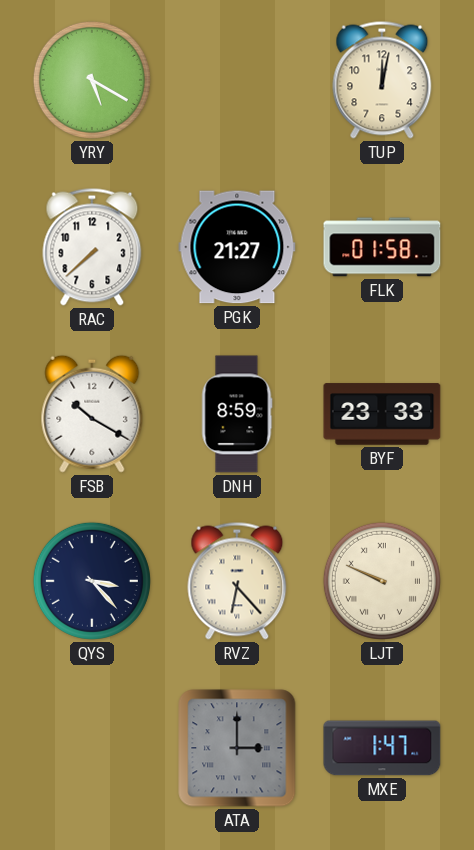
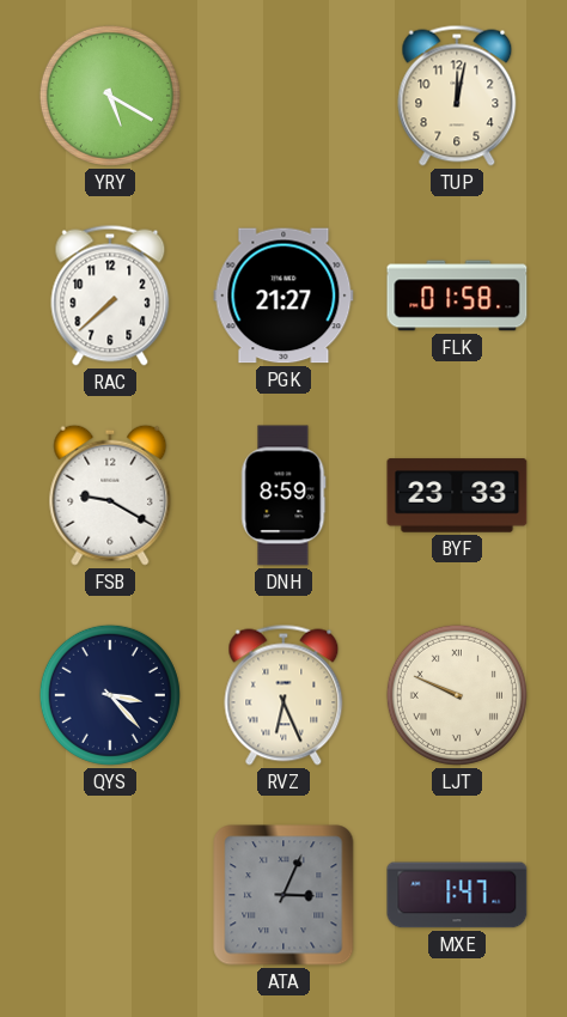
FSB: 10:20 -> 9:20 (110, 495)
RVZ: 6:23 -> 6:26 (283, 695)
ATA: 3:00 -> 3:04 (283, 895)
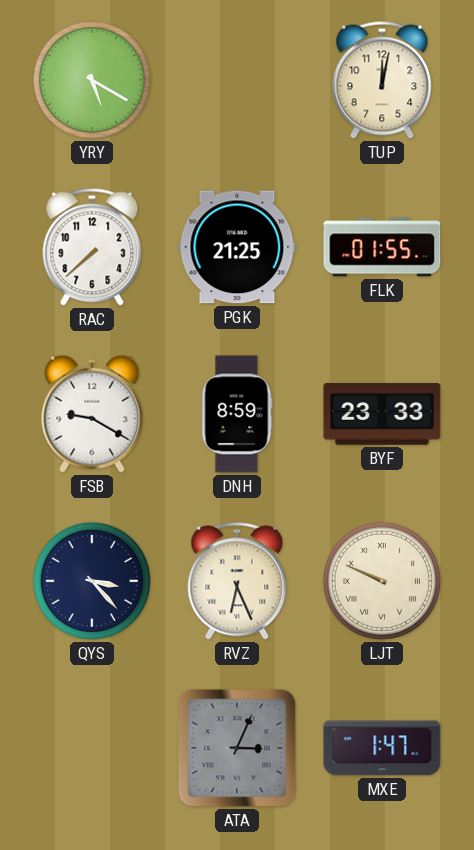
PGK: 21:27 -> 21:25 (237, 247)
FLK: 01:58 -> 01:55 (382, 247)
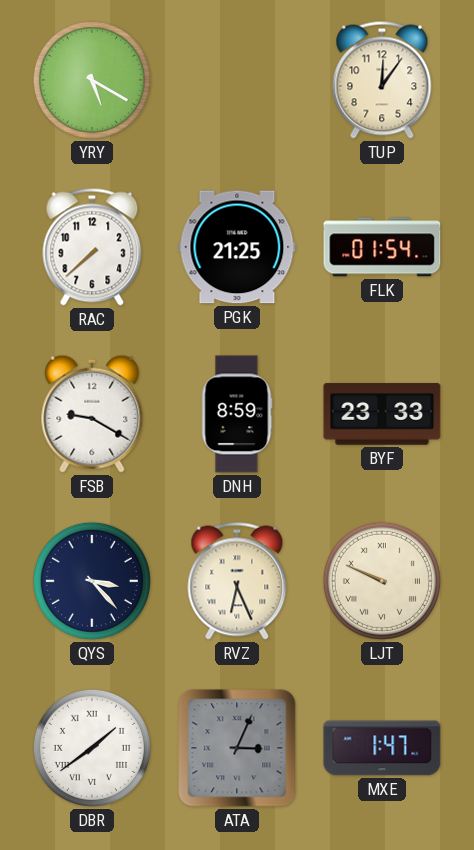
TUP: 12:02 -> 12:06 (382, 80)
FLK: 01:55 -> 01:54 (382, 247)
DBR: none -> 1:39 (92, 748)
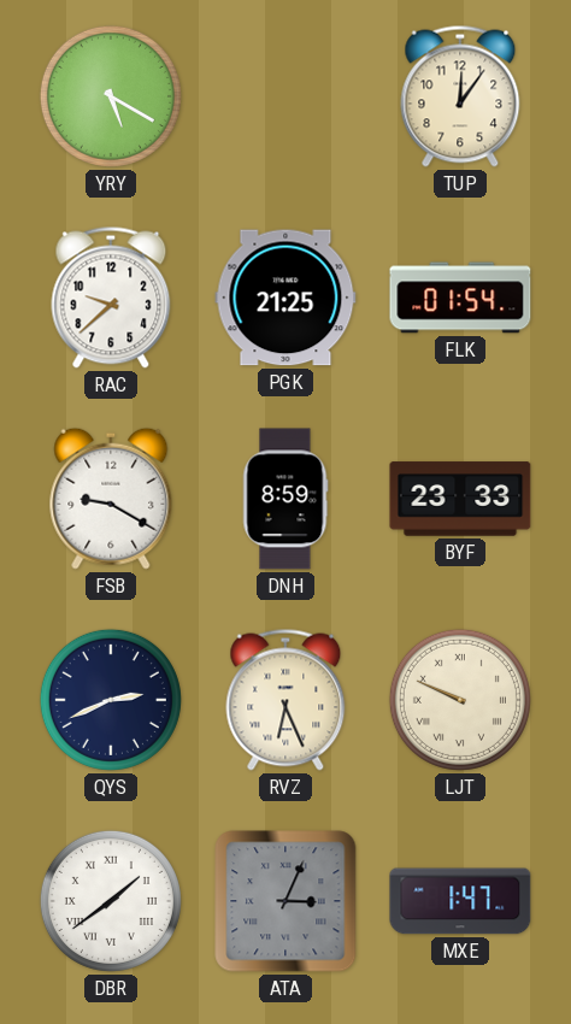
RAC: 7:38 -> 9:38 (111, 298)
QYS: 3:23 -> 2:41 (111, 700)
